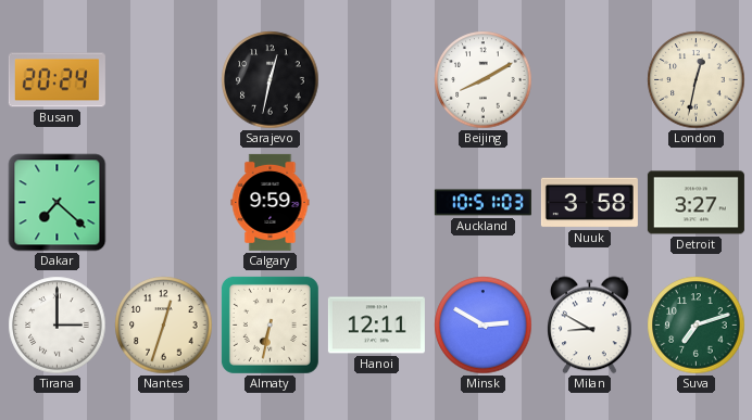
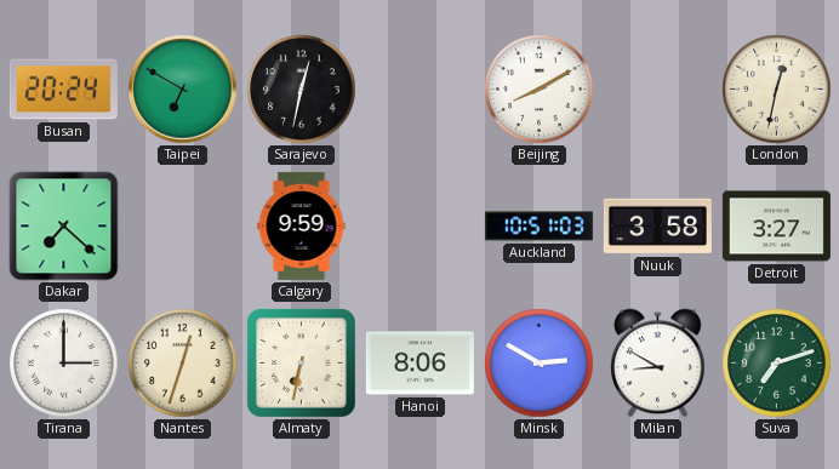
Taipei: none -> 6:50 (183, 90)
Hanoi: 12:11 -> 8:06 (419, 364)
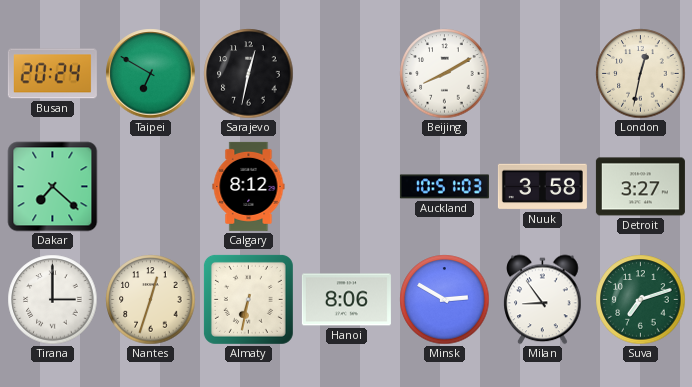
Calgary: 9:59 -> 8:12 (249, 186)
Milan: 8:50 -> 8:54 (543, 300)
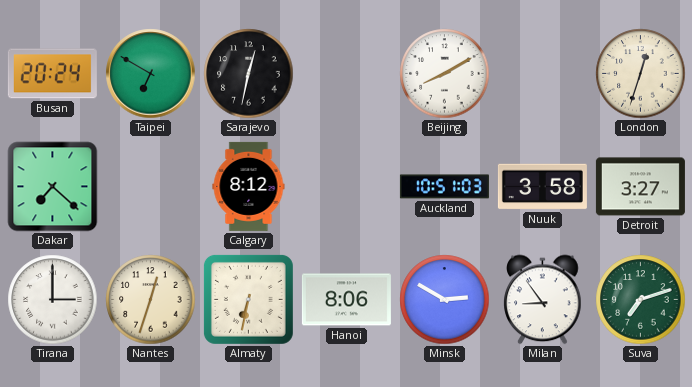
London: 12:32 -> 12:33 (641, 74)
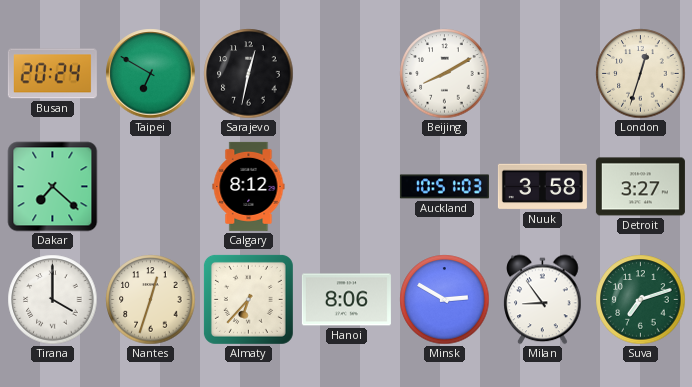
Tirana: 3:00 -> 4:00 (53, 300)
Almaty: 6:32 -> 6:37 (248, 299)
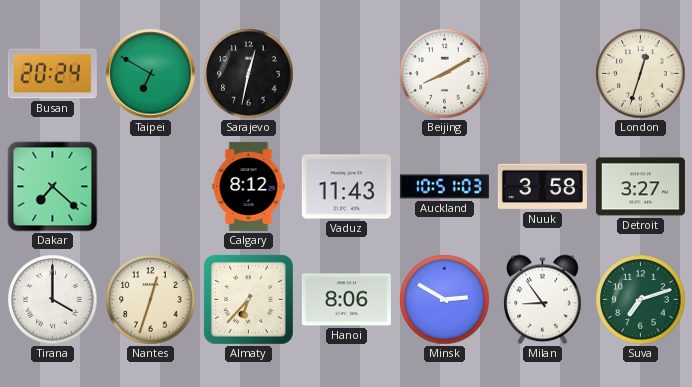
Vaduz: none -> 11:43 (346, 187)
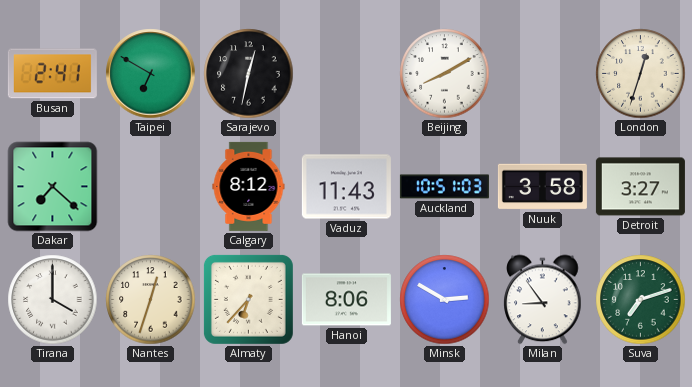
Busan: 20:24 -> 2:41 (52, 74)
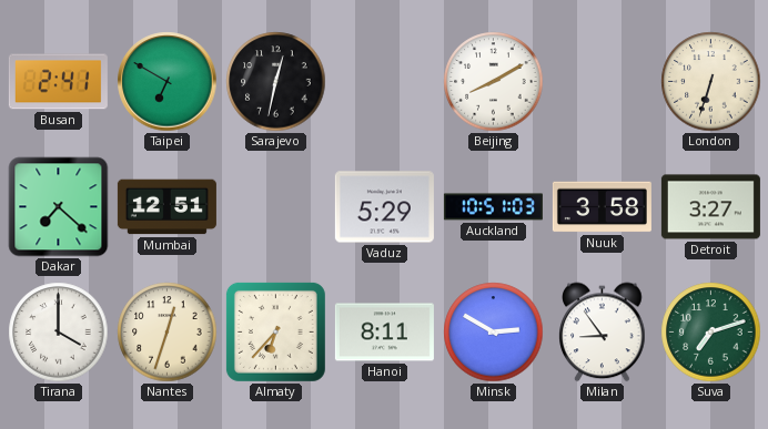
London: 12:33 -> 6:33 (711, 82)
Mumbai: none -> 12:51 (166, 207)
Calgary: 8:12 -> none (249, 186)
Vaduz: 11:43 -> 5:29 (384, 207)
Hanoi: 8:06 -> 8:11 (384, 333)
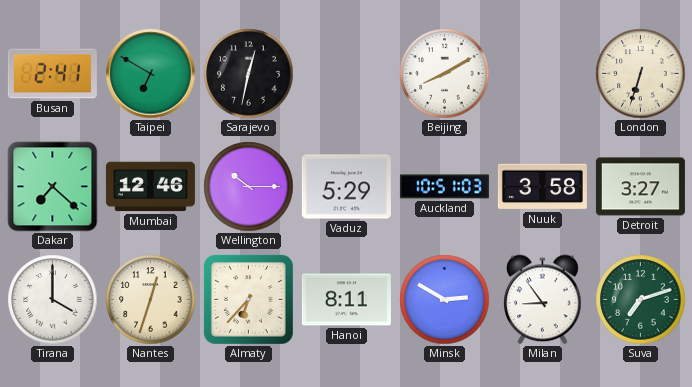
Mumbai: 12:51 -> 12:46 (150, 187)
Wellington: none -> 10:15 (249, 187)
